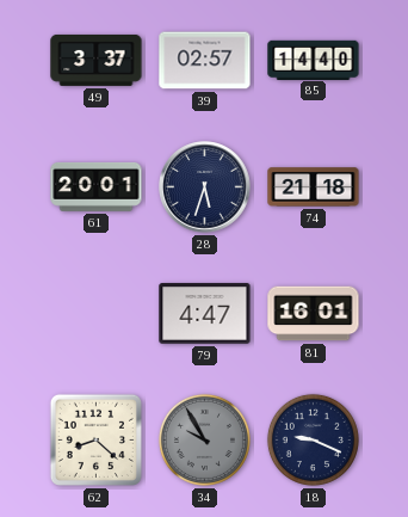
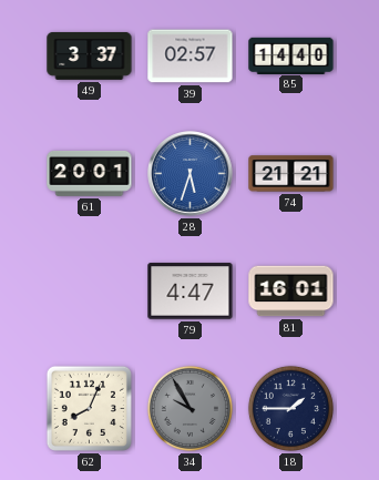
28 dial: navy -> blue (191, 174)
74: 21:18 -> 21:21 (291, 174)
62: 8:22 -> 8:04 (89, 408)
18: 9:19 -> 1:45 (290, 408)
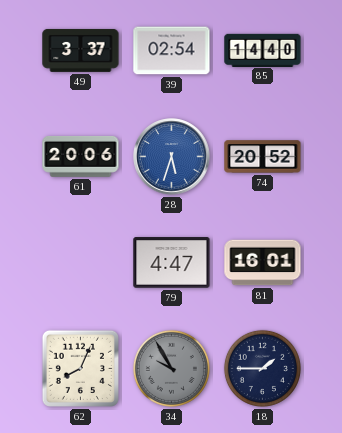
39: 02:57 -> 02:54 (172, 51)
61: 20:01 -> 20:06 (81, 156)
74: 21:21 -> 20:52 (263, 157)
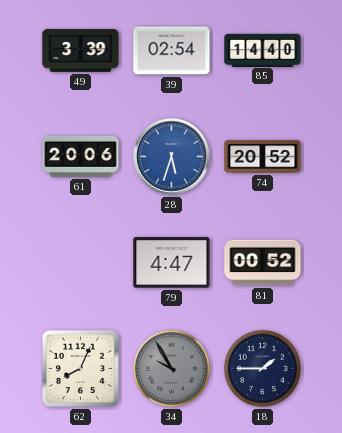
49: 3:37 -> 3:39 (81, 50)
81: 16:01 -> 00:52 (263, 263)
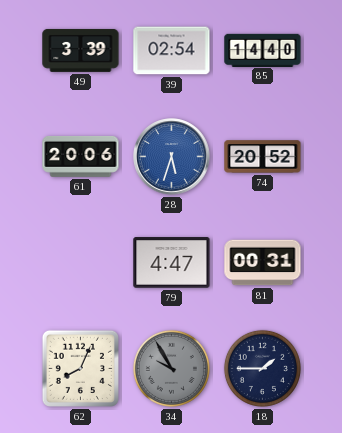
81: 00:52 -> 00:31 (263, 263)
